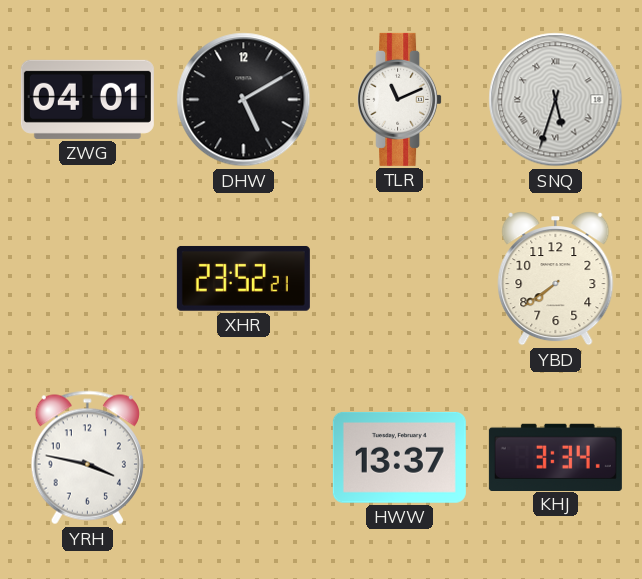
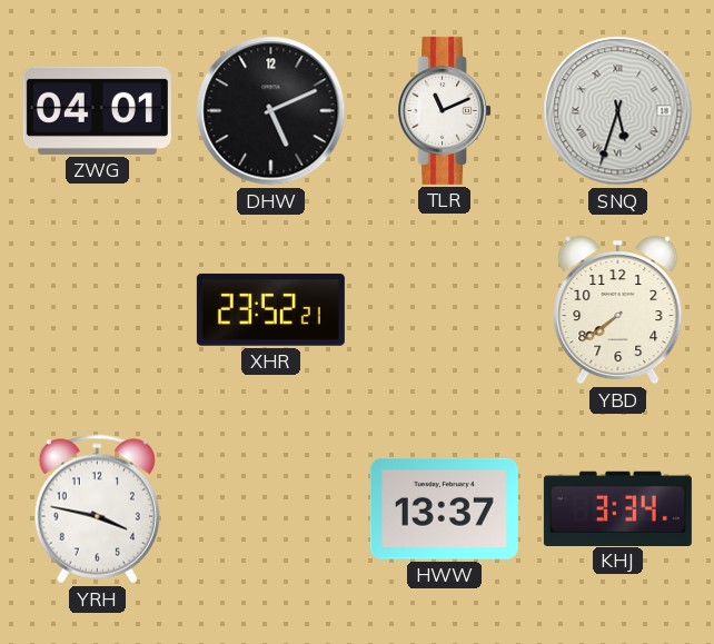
DHW: 5:10 -> 5:11 (271, 111)
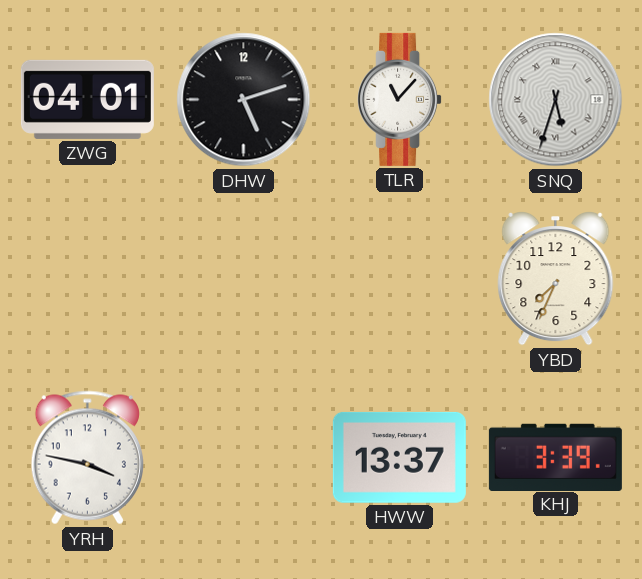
DHW: 5:11 -> 5:12 (244, 100)
TLR: 11:11 -> 11:07 (400, 99)
XHR: 23:52 -> none (270, 310)
YBD: 7:39 -> 7:34 (556, 279)
KHJ: 3:34 -> 3:39 (555, 457)
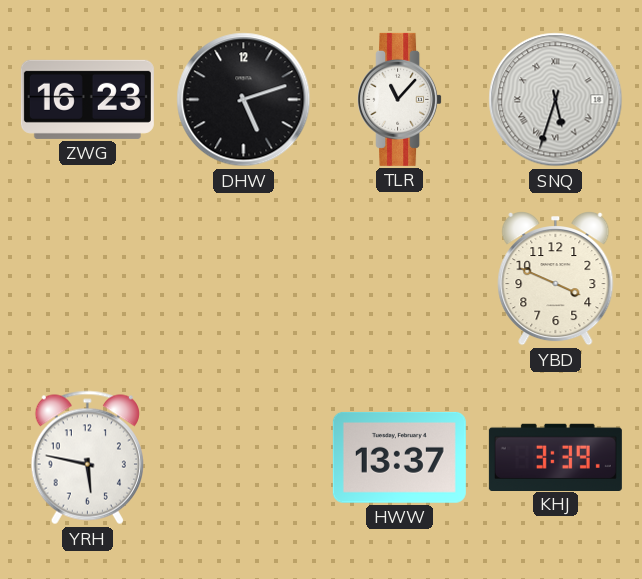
ZWG: 04:01 -> 16:23 (87, 99)
YBD: 7:34 -> 3:49 (556, 279)
YRH: 3:47 -> 5:47 (87, 458)
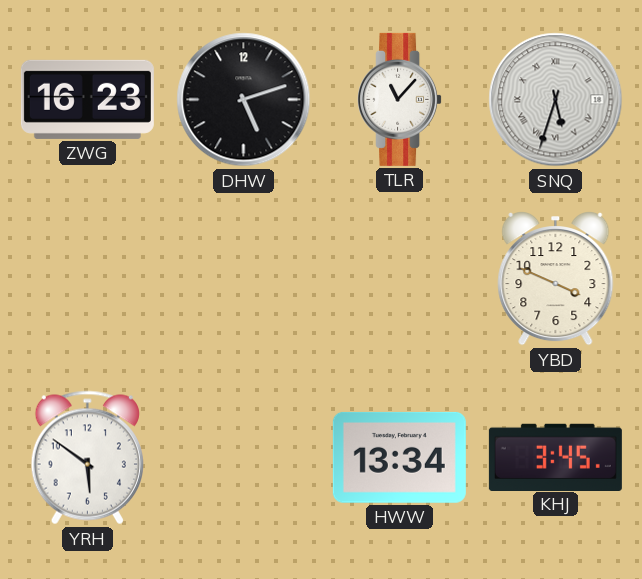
YRH: 5:47 -> 5:51 (87, 458)
HWW: 13:37 -> 13:34 (399, 457)
KHJ: 3:39 -> 3:45 (555, 457)
